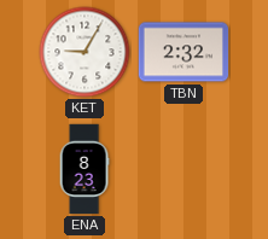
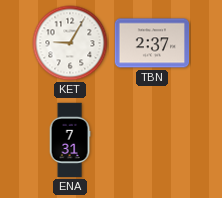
TBN: 2:32 -> 2:37 (152, 43)
ENA: 8:23 -> 7:31 (70, 140)
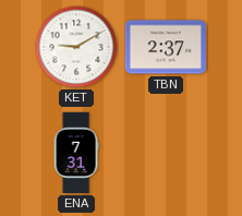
KET: 9:05 -> 9:10 (76, 47)
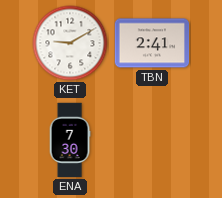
TBN: 2:37 -> 2:41 (152, 43)
ENA: 7:31 -> 7:30 (70, 140)
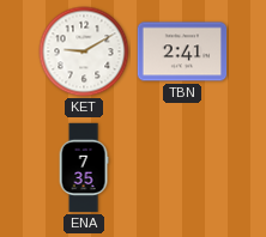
ENA: 7:30 -> 7:35 (84, 168)
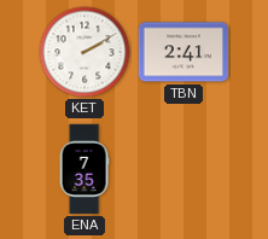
KET: 9:10 -> 2:10 (85, 52)
